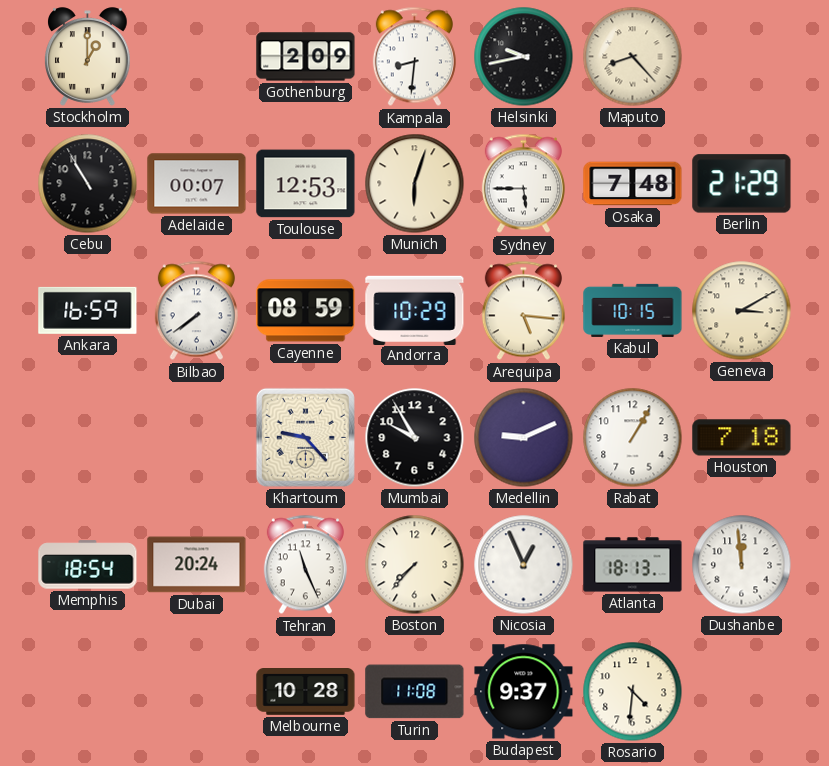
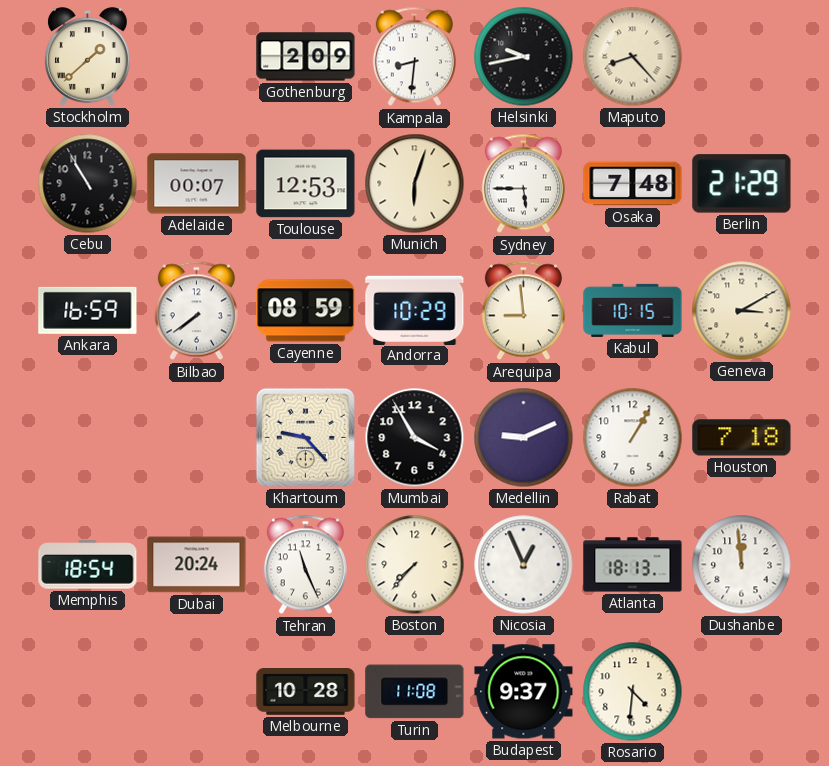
Stockholm: 1:00 -> 1:38 (88, 57)
Arequipa: 5:16 -> 8:59 (523, 311)
Mumbai: 9:55 -> 3:55 (415, 438)
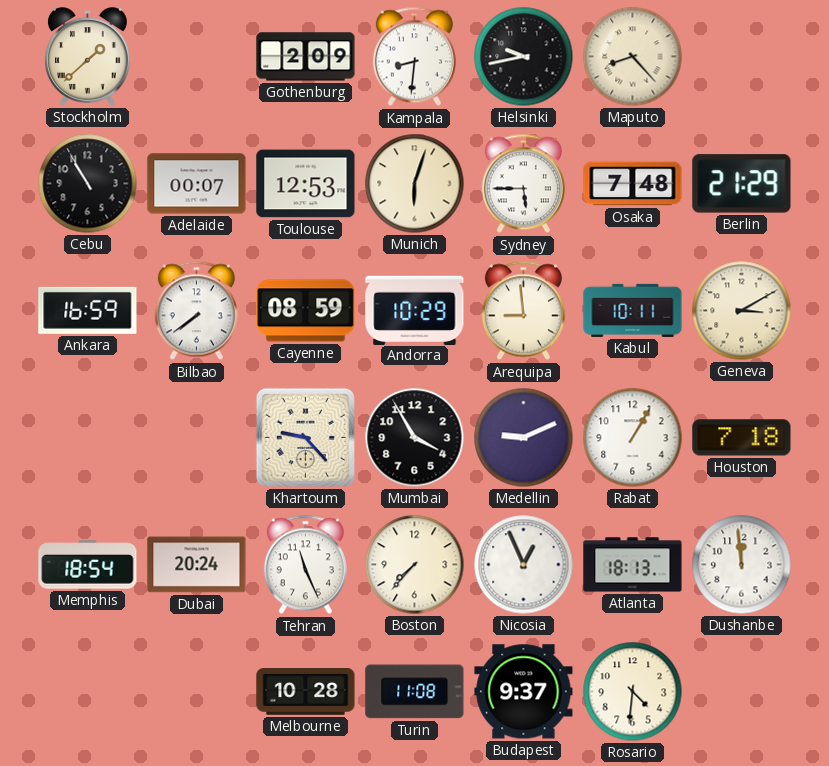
Kabul: 10:15 -> 10:11 (633, 310)
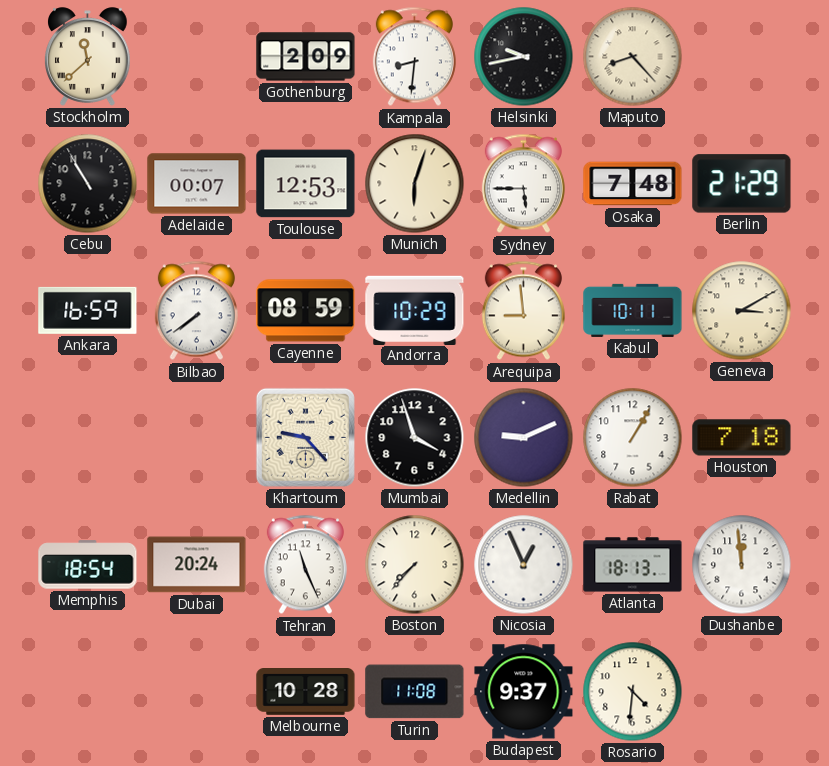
Stockholm: 1:38 -> 11:38 (88, 57)
Mumbai: 3:55 -> 3:57 (415, 438)
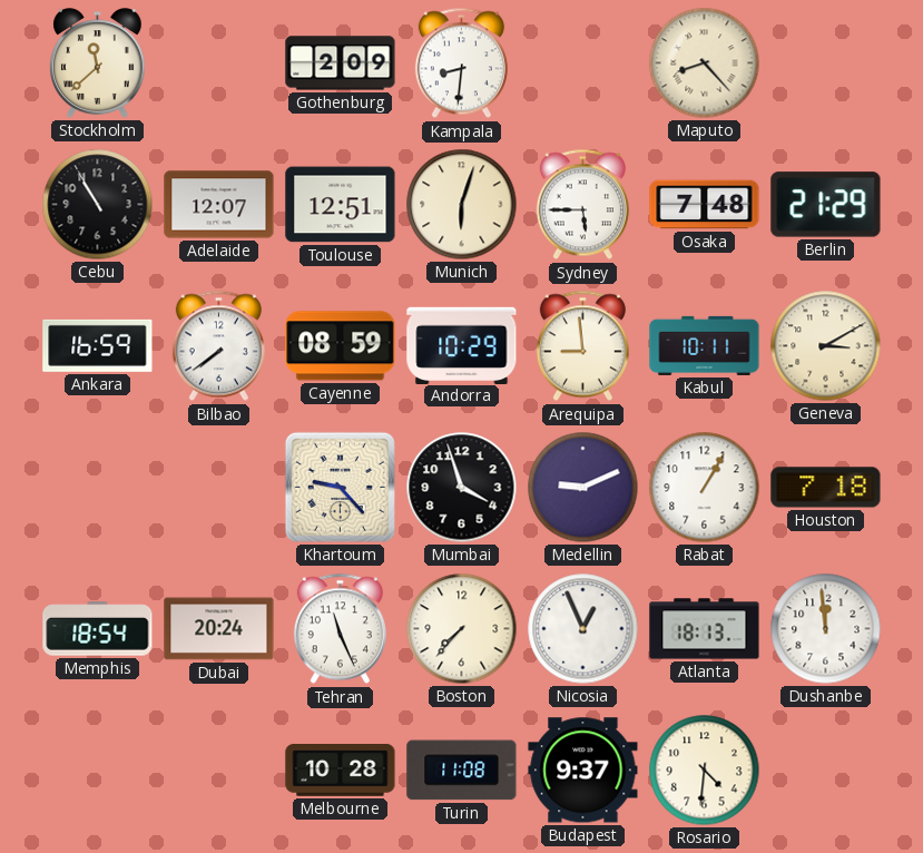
Helsinki: 9:43 -> none (524, 57)
Adelaide: 00:07 -> 12:07 (219, 205)
Toulouse: 12:53 -> 12:51 (341, 205)
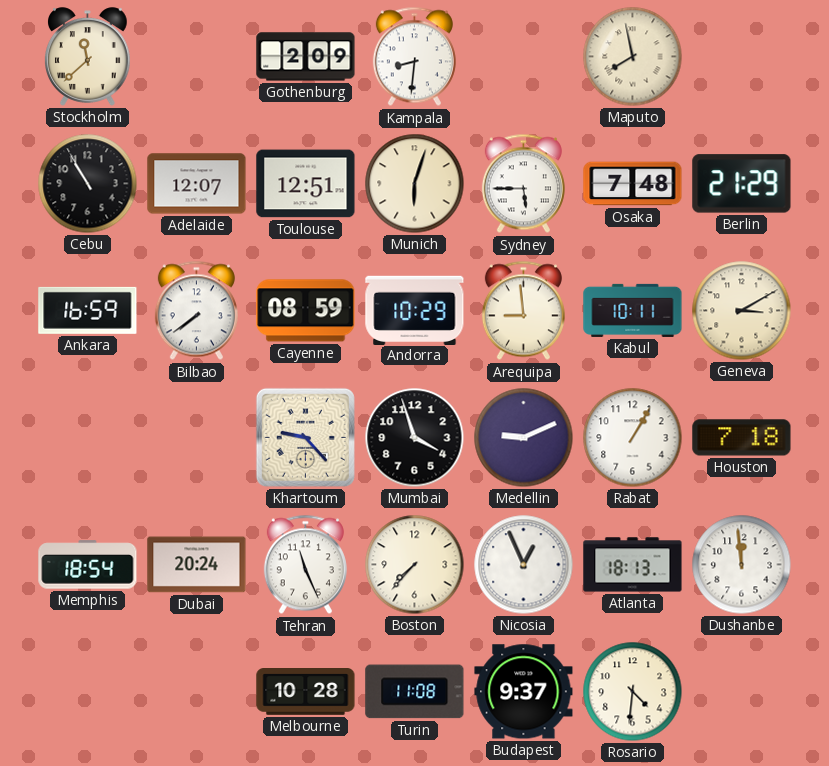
Maputo: 8:23 -> 7:58 (633, 57)
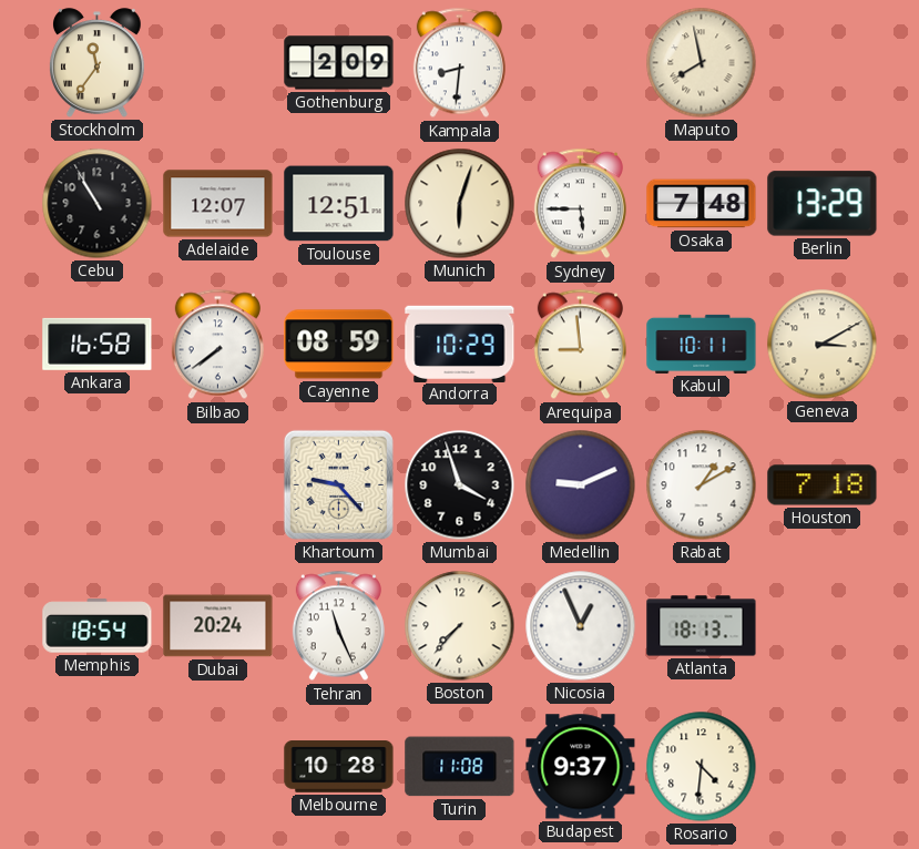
Stockholm: 11:38 -> 11:36 (98, 63)
Berlin: 21:29 -> 13:29 (823, 204)
Ankara: 16:59 -> 16:58 (98, 344)
Rabat: 1:05 -> 1:10 (702, 485)
Dushanbe: 11:59 -> none (742, 565)
